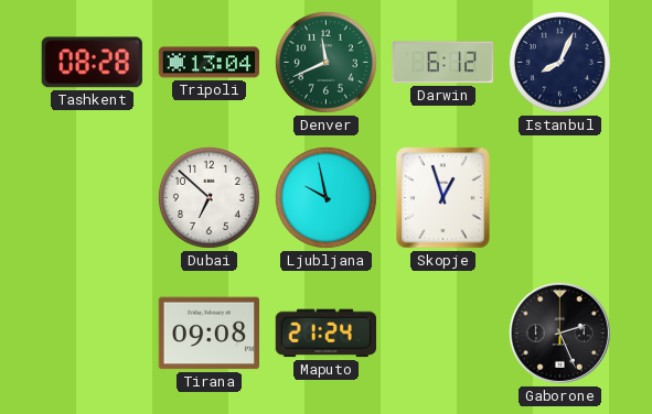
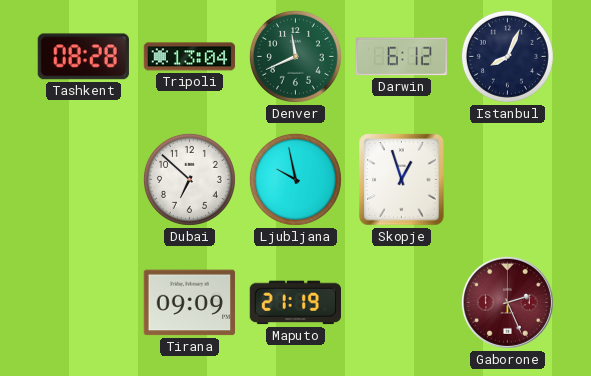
Tirana: 09:08 -> 09:09 (190, 303)
Maputo: 21:24 -> 21:19 (295, 303)
Gaborone dial: black -> burgundy (507, 302)
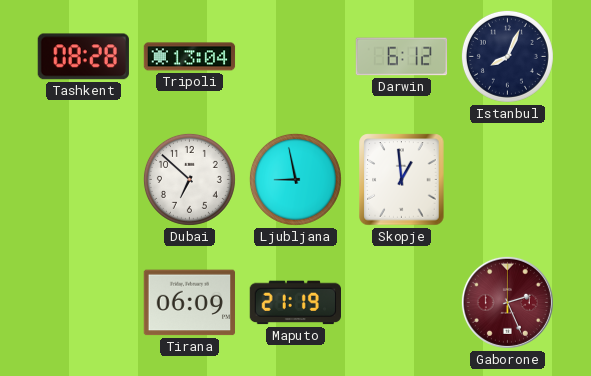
Denver: 11:41 -> none (295, 56)
Ljubljana: 9:58 -> 8:58 (295, 179)
Skopje: 12:57 -> 12:59 (402, 180)
Tirana: 09:09 -> 06:09 (190, 303)
